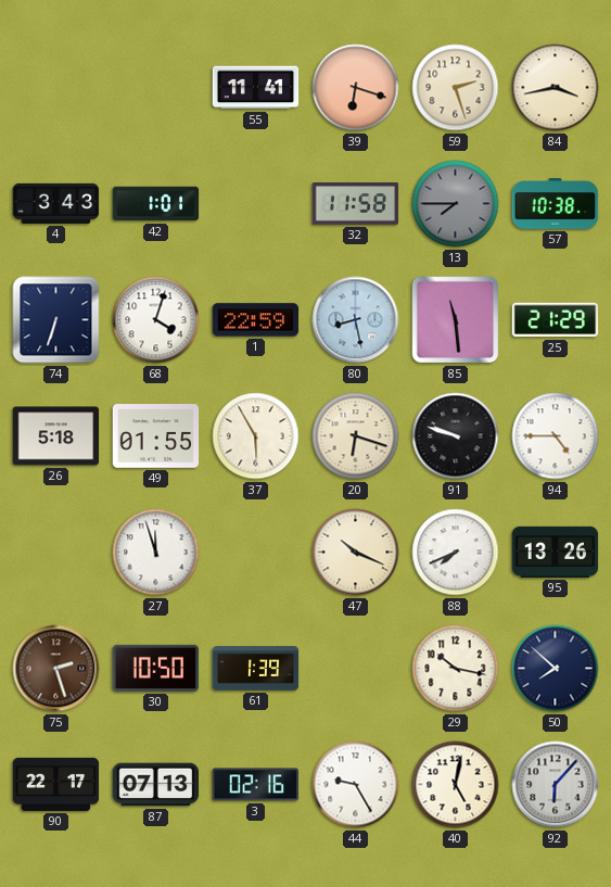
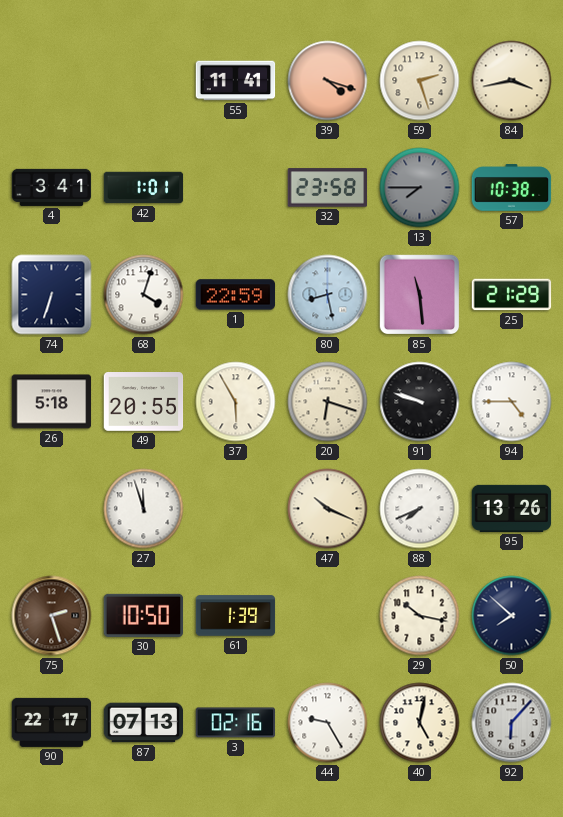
39: 6:18 -> 4:18 (328, 81)
4: 3:43 -> 3:41 (52, 187)
32: 11:58 -> 23:58 (328, 188)
49: 01:55 -> 20:55 (144, 402)
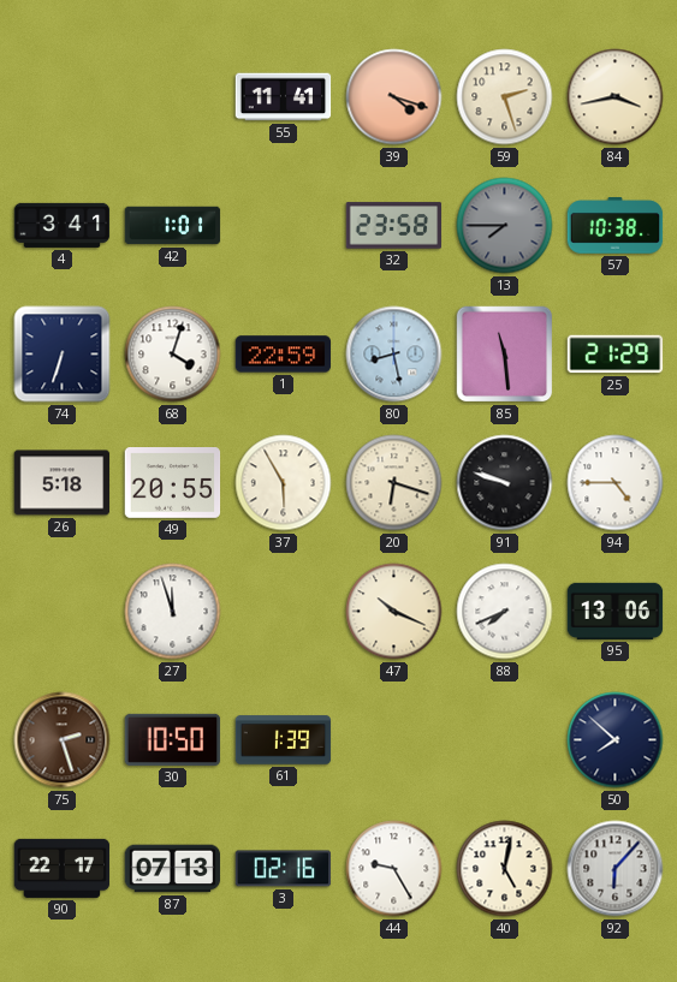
95: 13:26 -> 13:06 (616, 611)
29: 10:17 -> none (420, 616)
